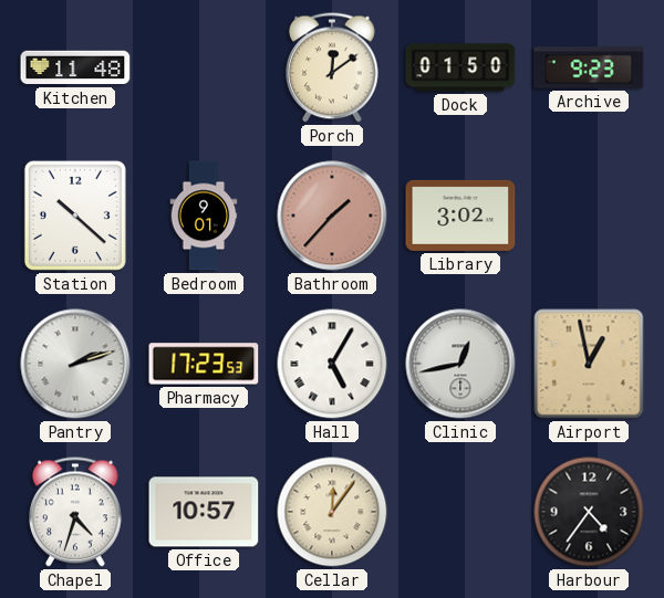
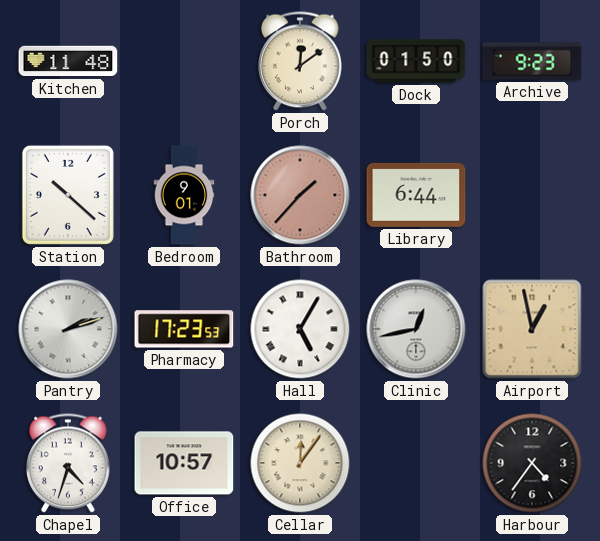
Library: 3:02 -> 6:44 (416, 195)
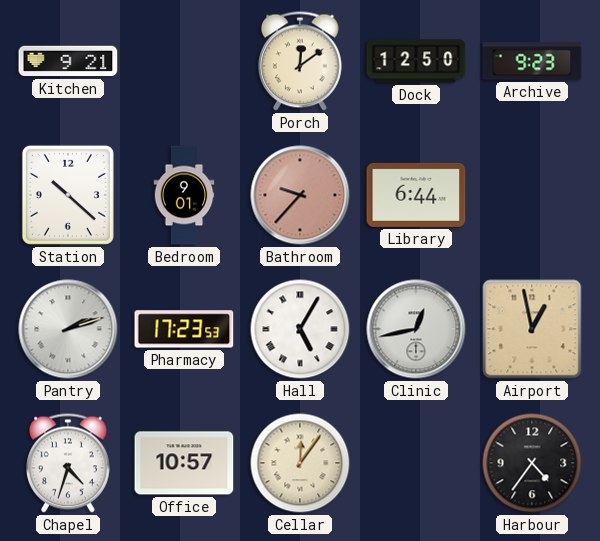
Kitchen: 11:48 -> 9:21 (68, 61)
Dock: 01:50 -> 12:50 (416, 61)
Bathroom: 1:37 -> 9:37 (300, 195)
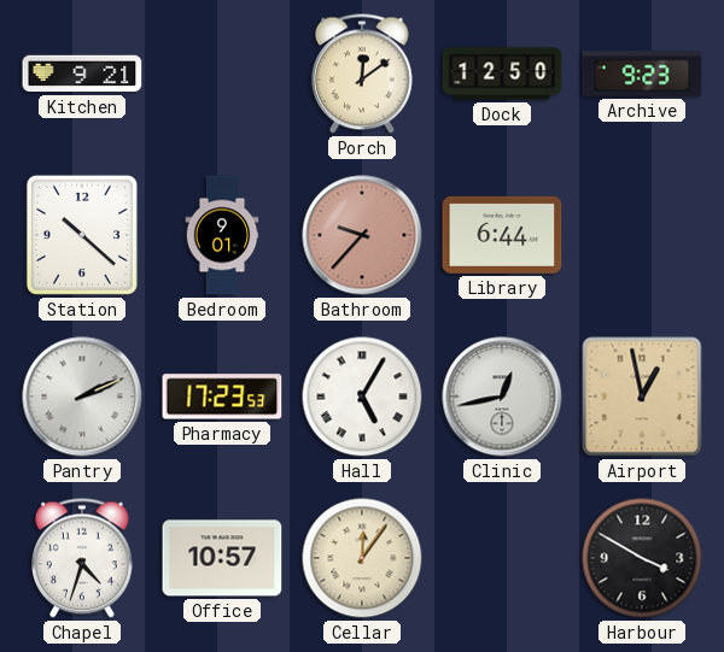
Pantry: 2:12 -> 2:11 (82, 397)
Harbour: 4:36 -> 3:50 (642, 558)
